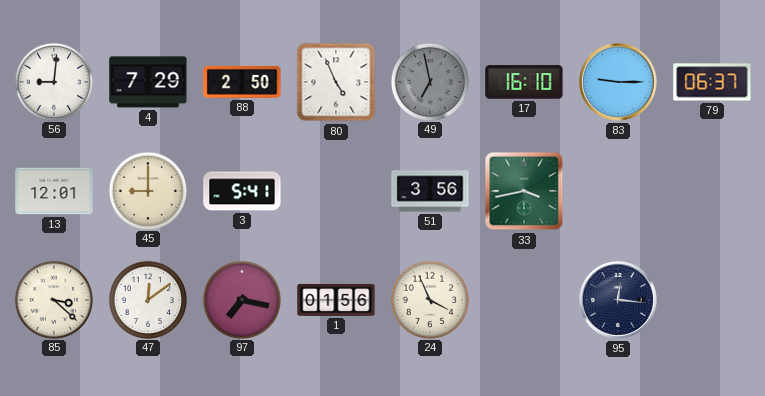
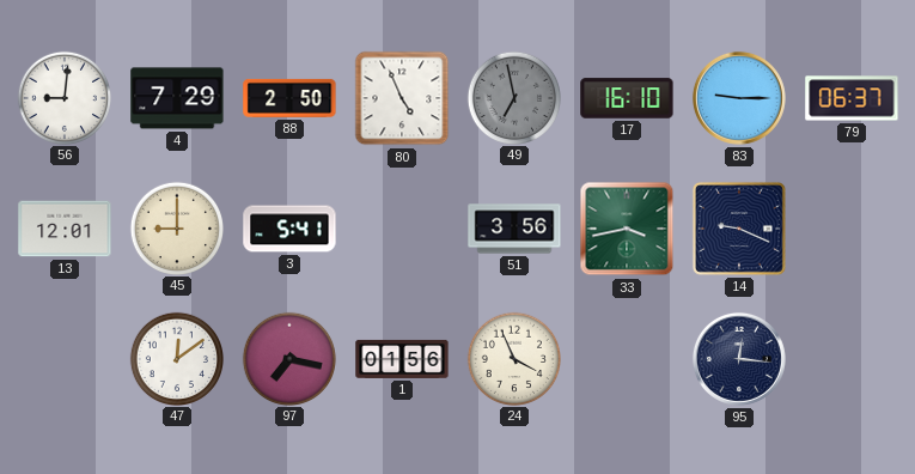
14: none -> 9:19 (739, 229)
85: 3:22 -> none (53, 299)
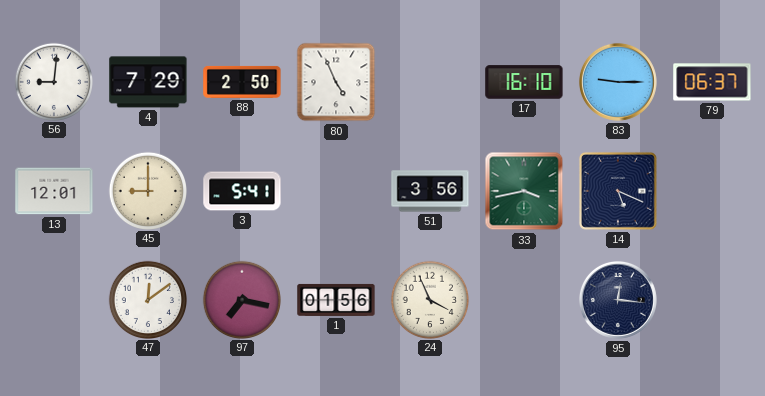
49: 6:58 -> none (513, 97)
14: 9:19 -> 5:19 (618, 191)
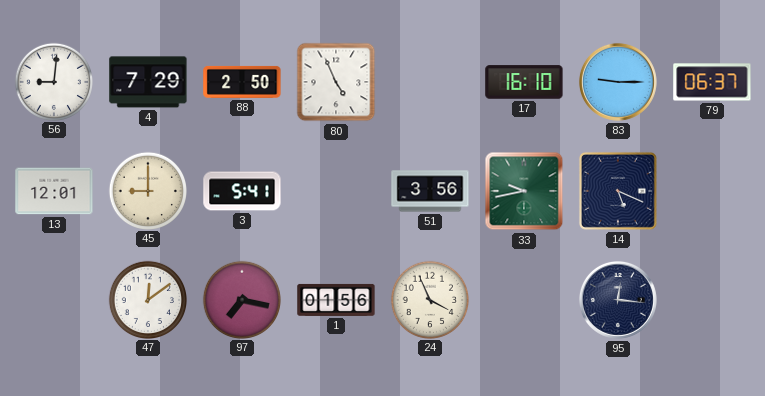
33: 3:43 -> 9:43 (524, 191)
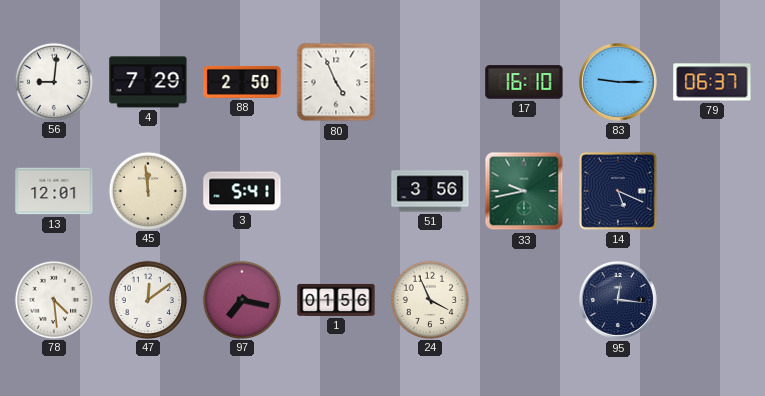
45: 9:00 -> 11:59 (147, 190)
78: none -> 4:29 (53, 299)
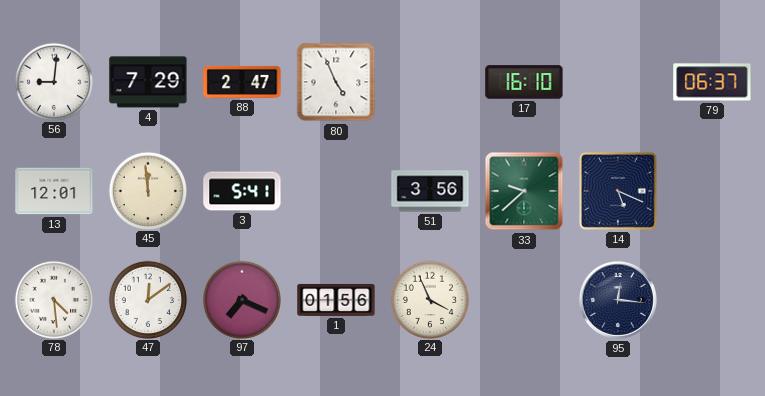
88: 2:50 -> 2:47 (242, 82)
83: 9:15 -> none (618, 82)
33: 9:43 -> 9:38 (524, 191)
97: 7:17 -> 7:19 (241, 299)
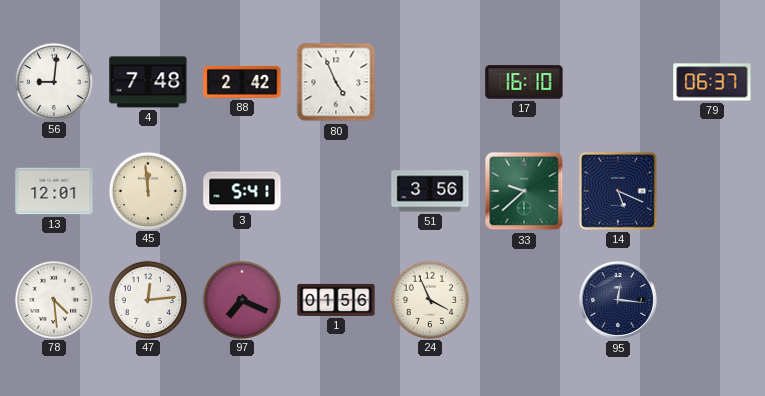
4: 7:29 -> 7:48 (148, 82)
88: 2:47 -> 2:42 (242, 82)
47: 12:09 -> 12:14 (147, 299)
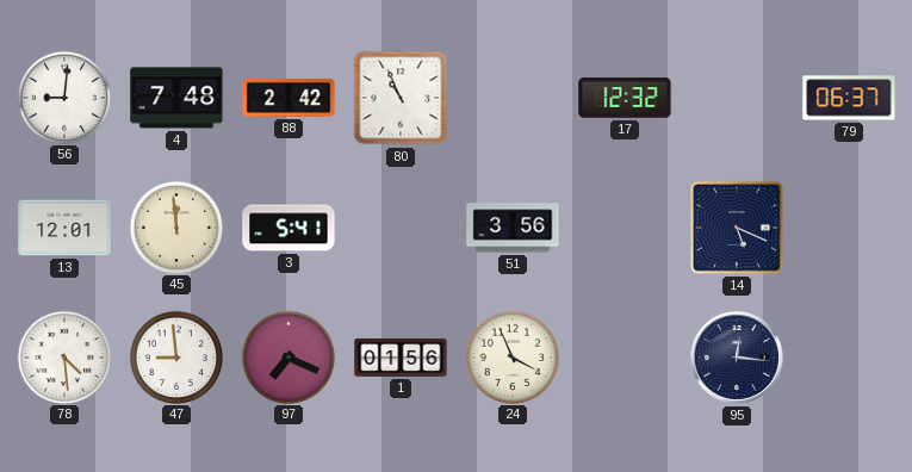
80: 4:56 -> 10:56 (401, 98)
17: 16:10 -> 12:32 (625, 98)
33: 9:38 -> none (524, 191)
47: 12:14 -> 8:59 (175, 356)
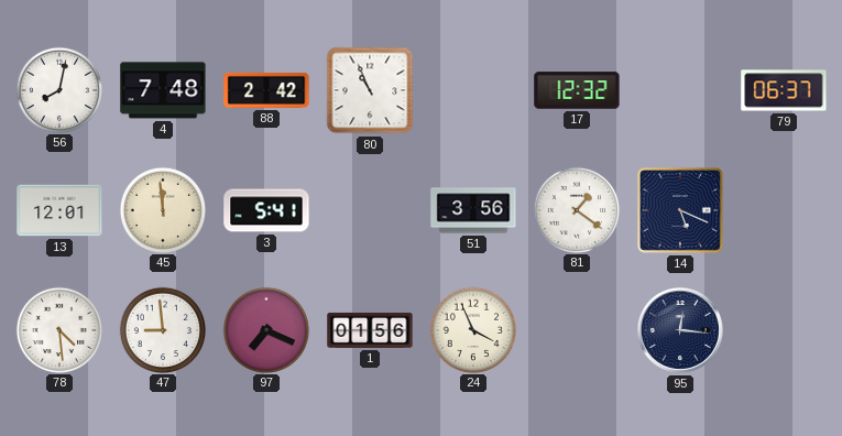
56: 9:01 -> 8:02 (58, 89)
81: none -> 1:21 (576, 209)
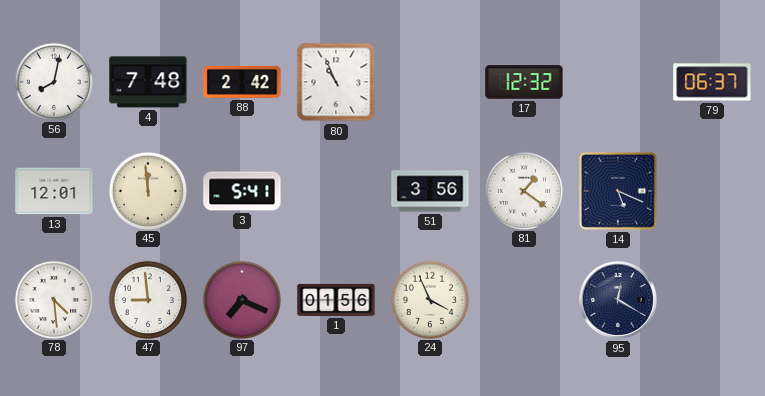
95: 12:16 -> 12:20 (618, 300)
